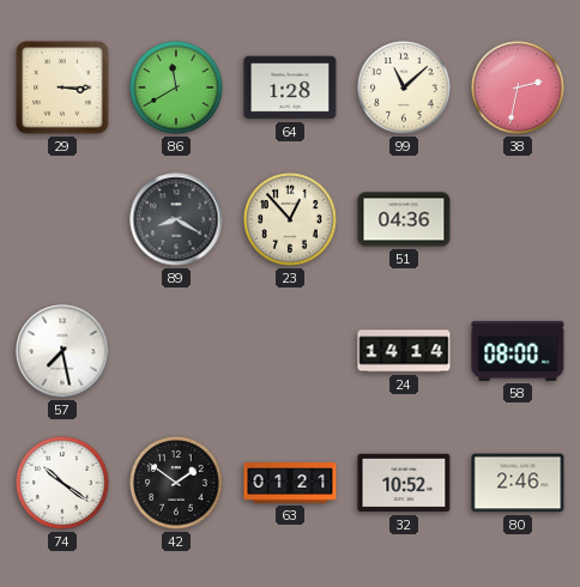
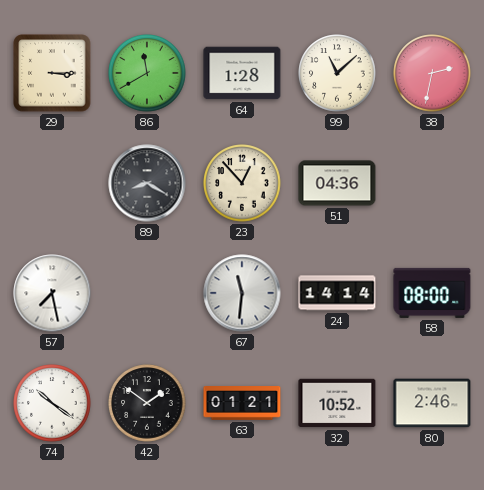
67: none -> 11:31 (242, 293)
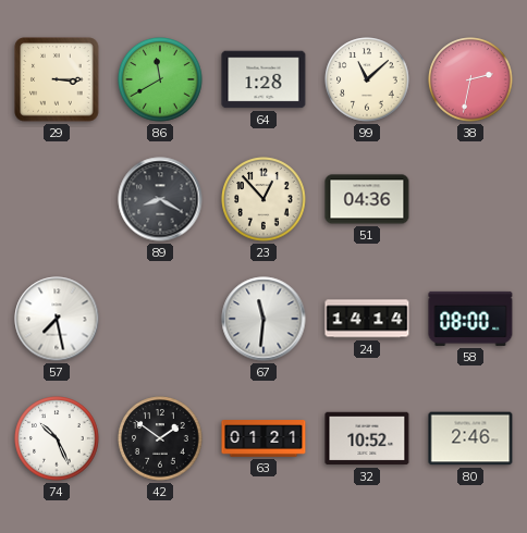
74: 10:21 -> 10:26 (57, 438)
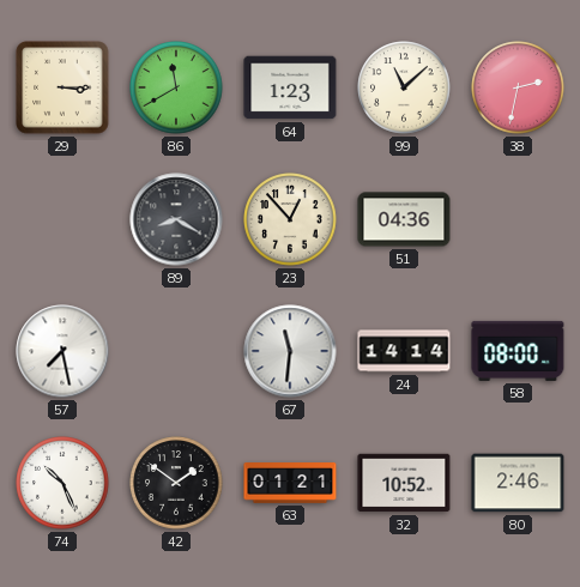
64: 1:28 -> 1:23 (290, 87)
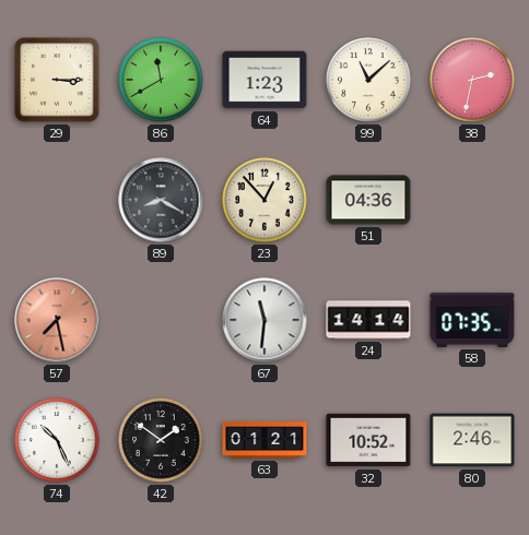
57 dial: white -> salmon (57, 320)
58: 08:00 -> 07:35 (472, 320)
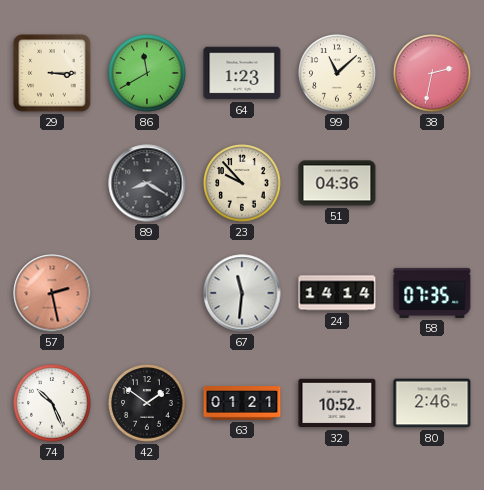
23: 12:53 -> 9:53 (242, 183)
57: 7:28 -> 2:28 (52, 293)
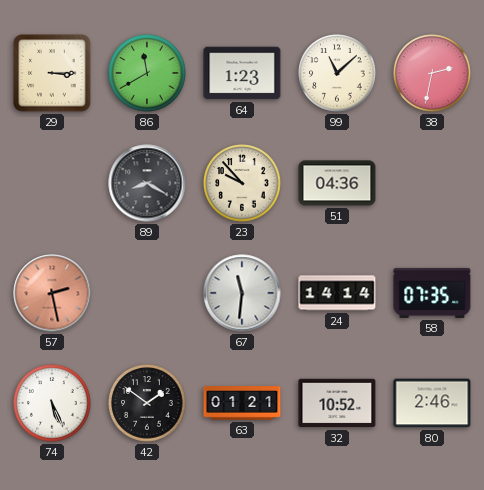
74: 10:26 -> 5:26 (52, 403)
